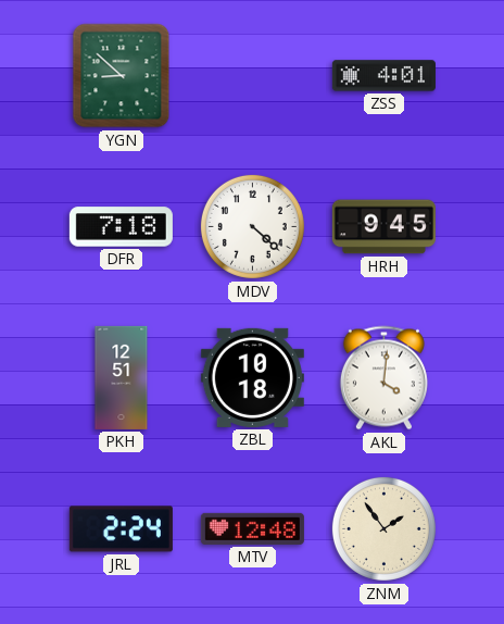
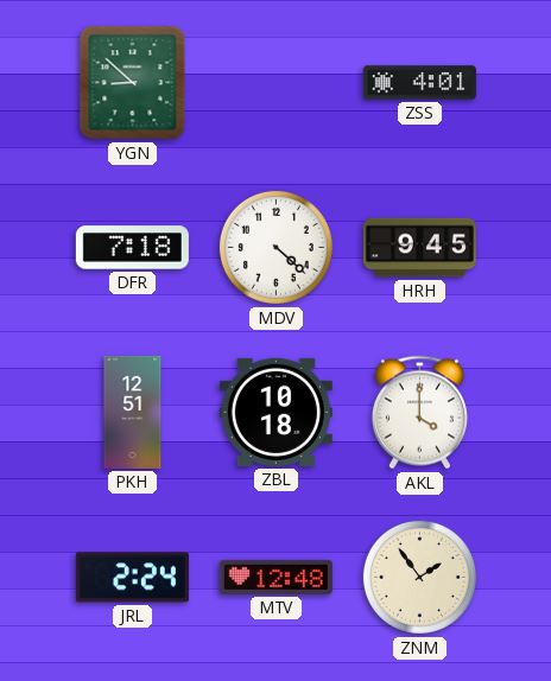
AKL: 4:01 -> 4:00 (419, 413)
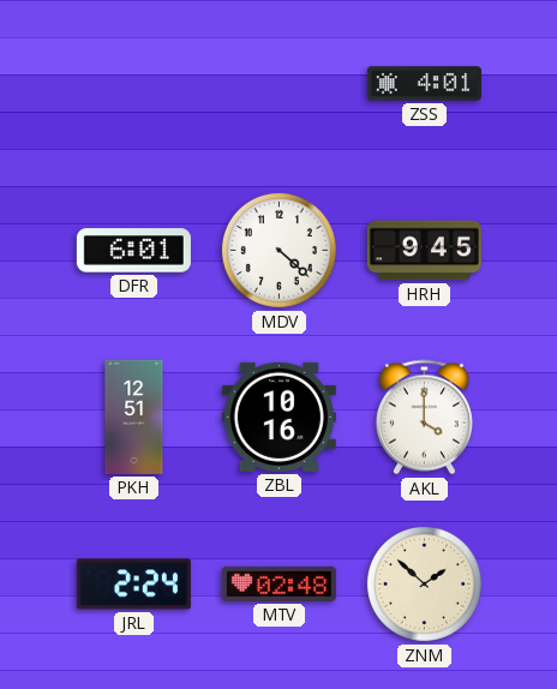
YGN: 8:52 -> none (133, 83)
DFR: 7:18 -> 6:01 (133, 251)
ZBL: 10:18 -> 10:16 (278, 417)
MTV: 12:48 -> 02:48 (278, 583)
ZNM: 1:54 -> 1:52 (424, 583)
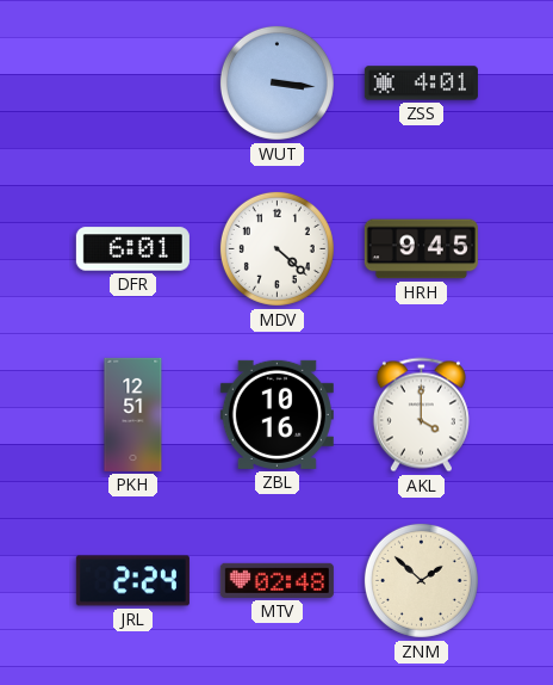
WUT: none -> 3:16 (276, 82)
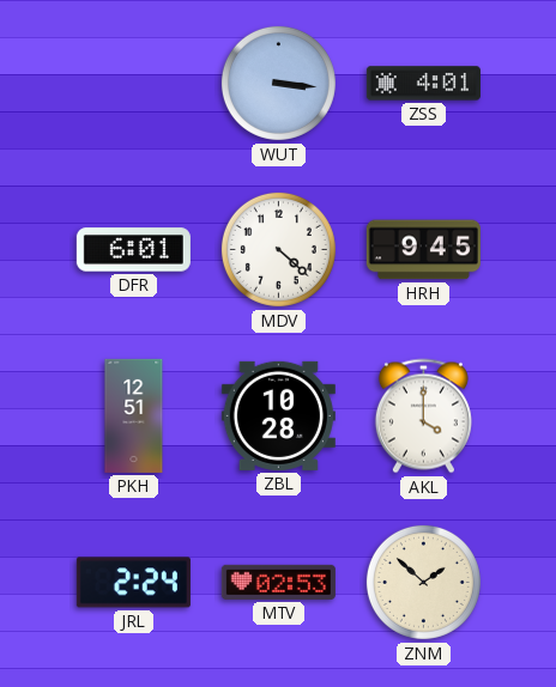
ZBL: 10:16 -> 10:28 (278, 415)
MTV: 02:48 -> 02:53 (278, 582)
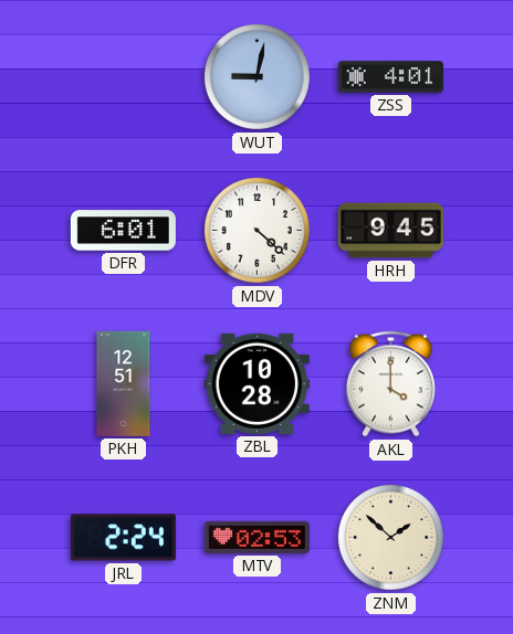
WUT: 3:16 -> 9:02 (256, 76)
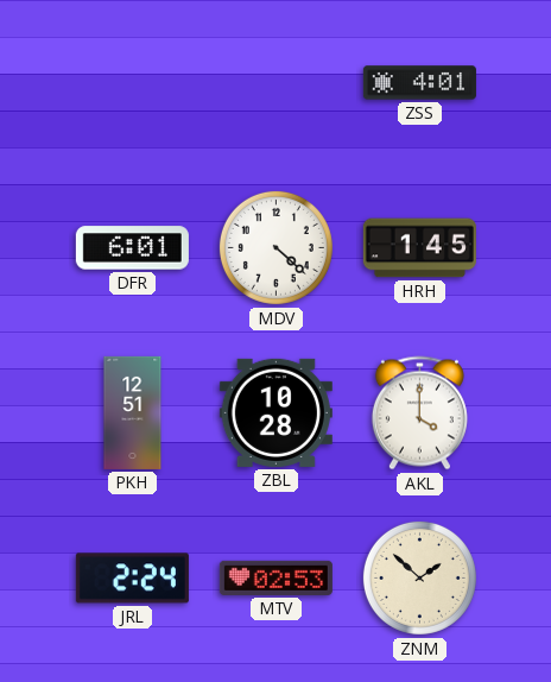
WUT: 9:02 -> none (256, 76)
HRH: 9:45 -> 1:45 (419, 248)
